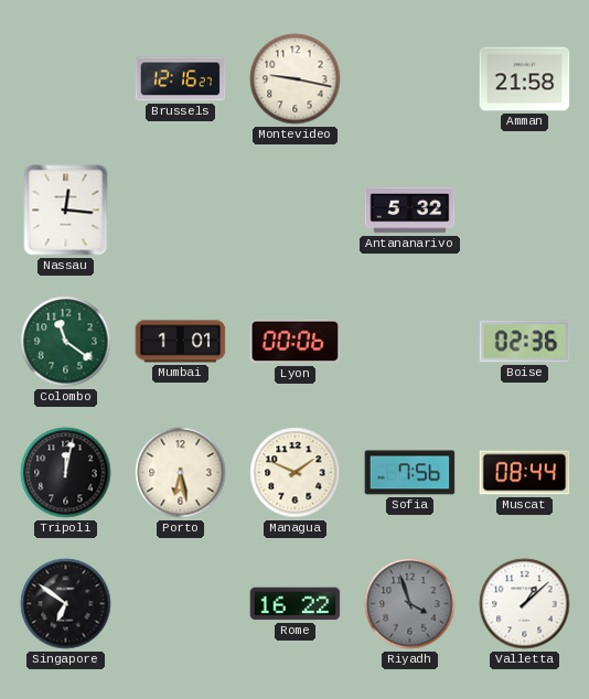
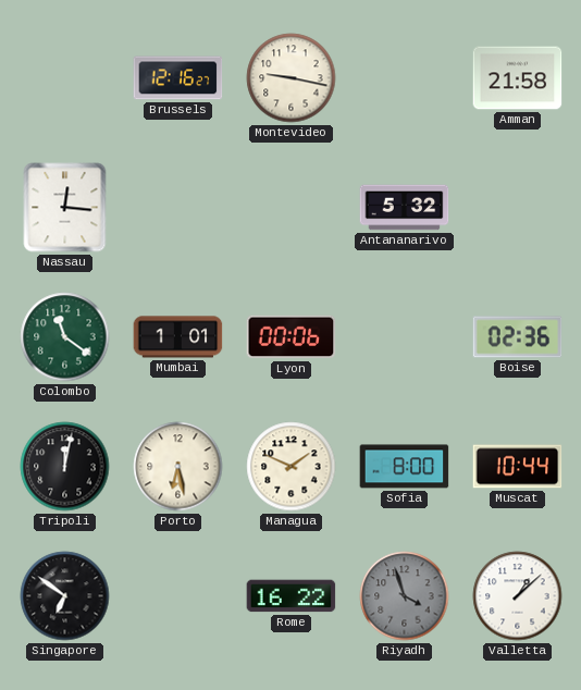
Sofia: 7:56 -> 8:00 (405, 467)
Muscat: 08:44 -> 10:44 (518, 467)
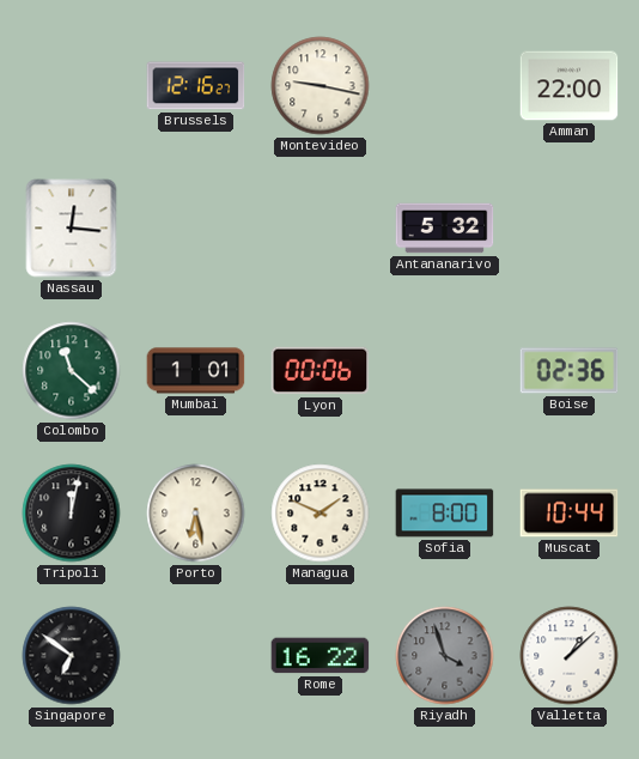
Amman: 21:58 -> 22:00 (570, 86)
Colombo: 11:21 -> 11:22 (72, 371)
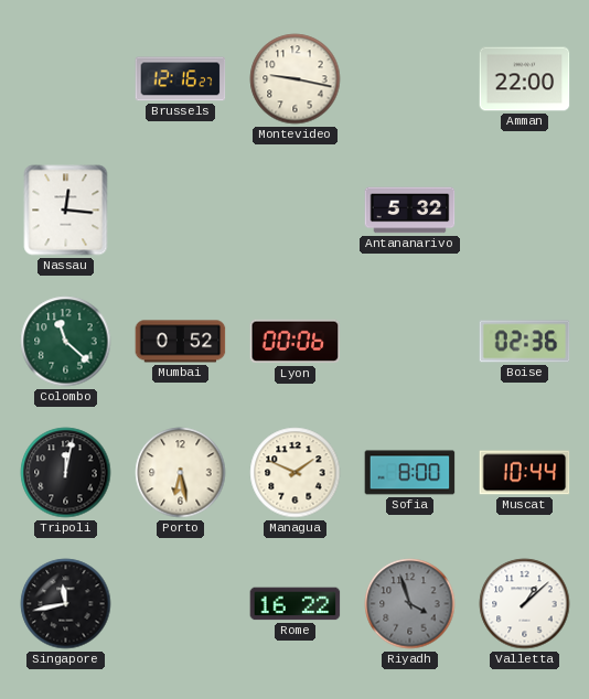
Mumbai: 1:01 -> 0:52 (181, 342)
Singapore: 6:51 -> 11:43 (66, 604)
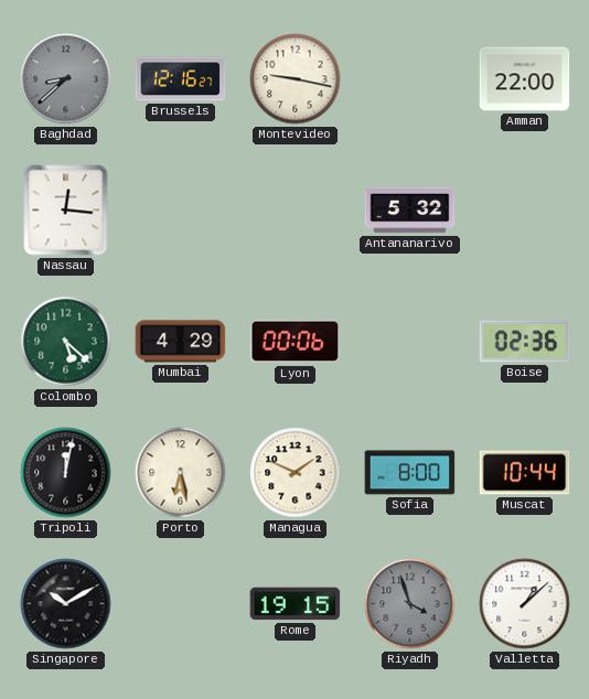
Baghdad: none -> 8:38 (66, 79)
Colombo: 11:22 -> 5:22 (66, 342)
Mumbai: 0:52 -> 4:29 (181, 342)
Singapore: 11:43 -> 10:10 (66, 604)
Rome: 16:22 -> 19:15 (296, 604)
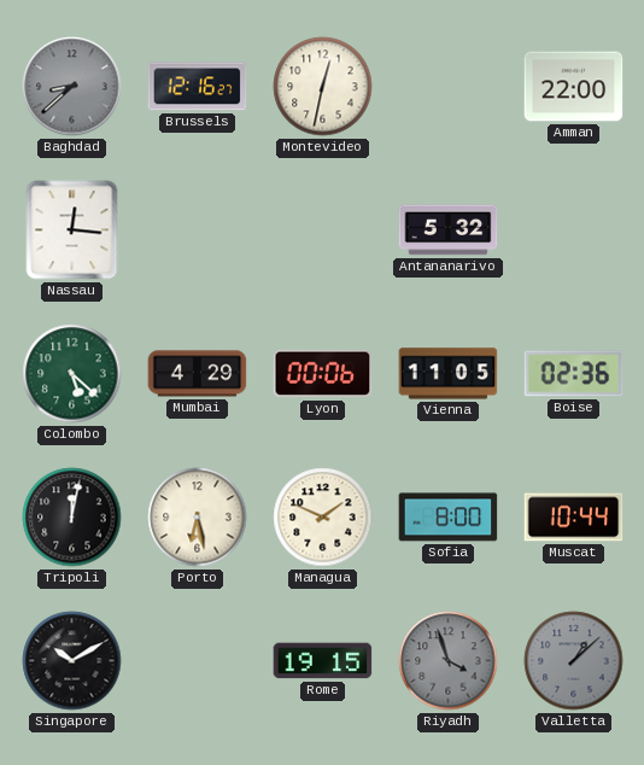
Montevideo: 9:17 -> 12:32 (323, 87)
Vienna: none -> 11:05 (449, 374)
Valletta dial: white -> grey (574, 661)
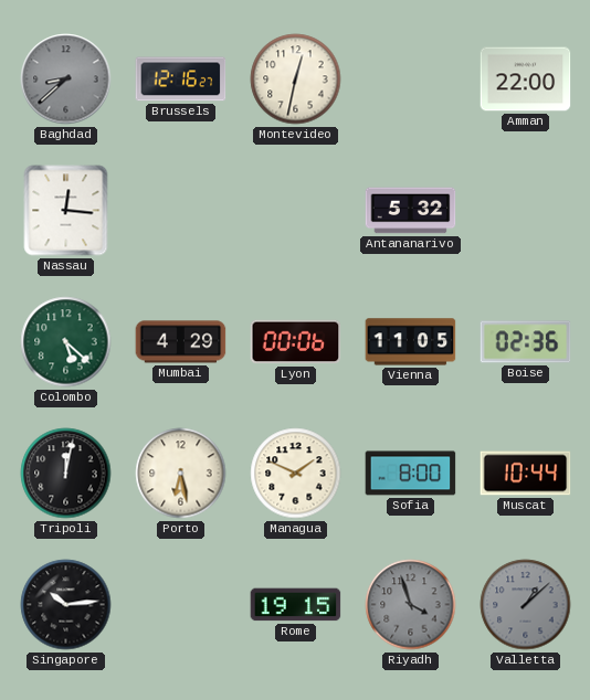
Singapore: 10:10 -> 10:14 (66, 605)
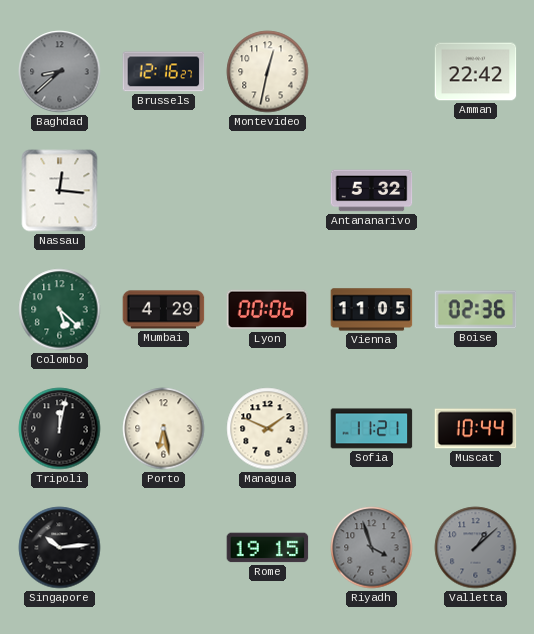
Amman: 22:00 -> 22:42 (476, 72)
Sofia: 8:00 -> 11:21 (372, 429)
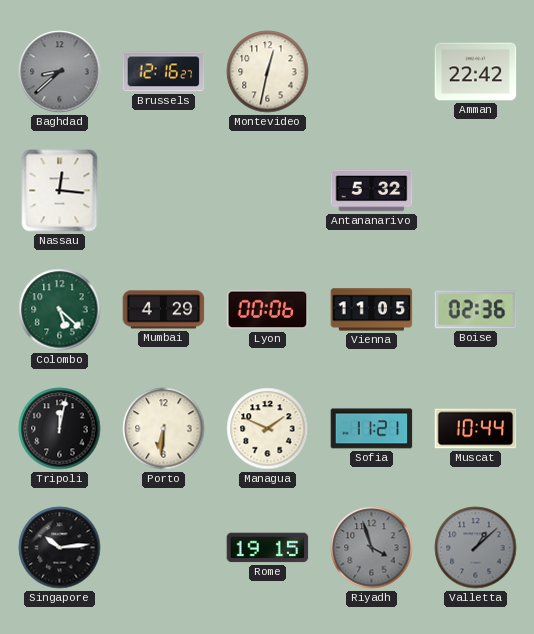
Porto: 6:28 -> 6:31 (164, 429)
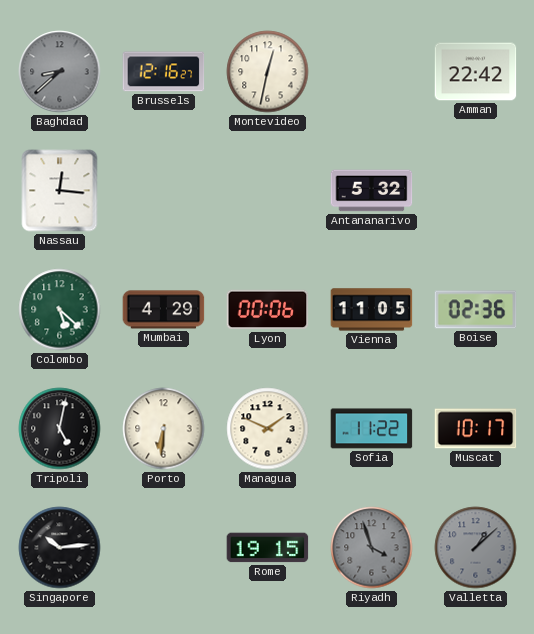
Tripoli: 12:02 -> 5:02 (60, 429)
Sofia: 11:21 -> 11:22 (372, 429)
Muscat: 10:44 -> 10:17 (476, 429)
